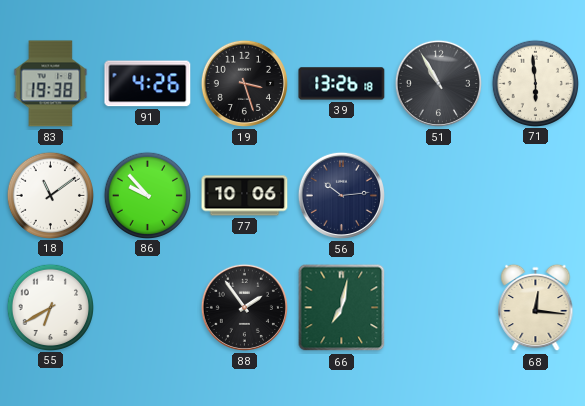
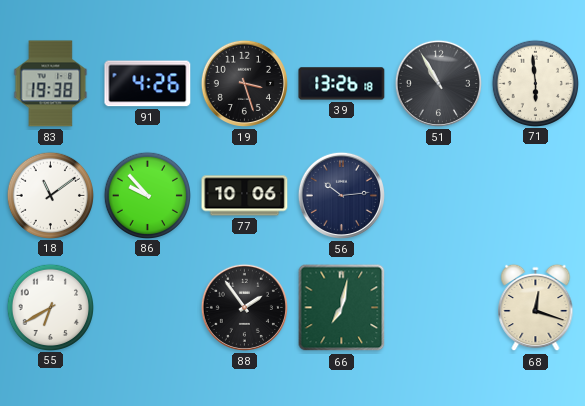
68: 12:16 -> 12:18 (536, 308)
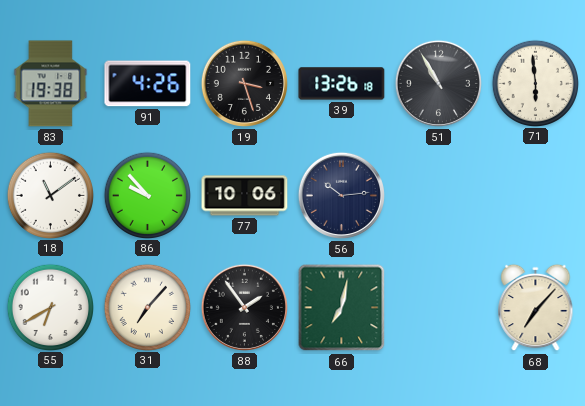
31: none -> 7:07 (147, 307)
68: 12:18 -> 7:07 (536, 308)
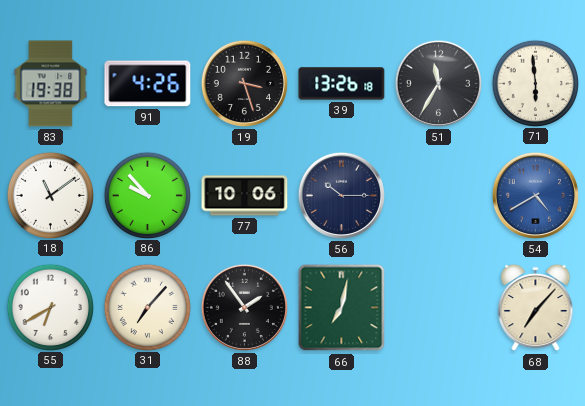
51: 10:55 -> 11:35 (438, 83)
56: 10:14 -> 10:15 (341, 195)
54: none -> 4:40 (535, 195)
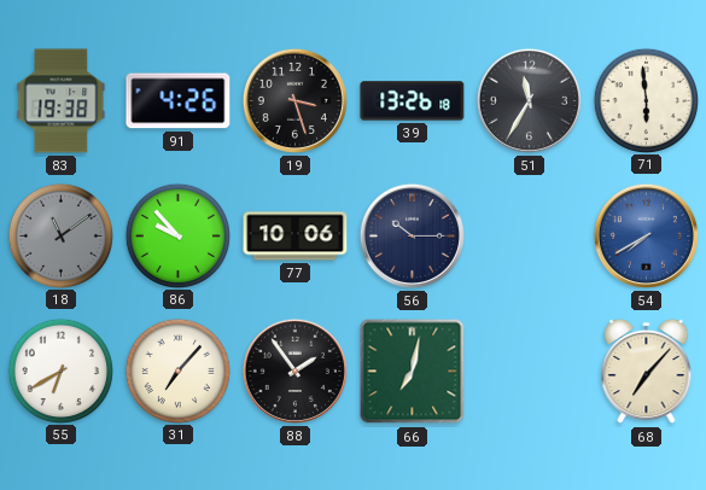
18 dial: white -> grey (60, 235)
54: 4:40 -> 7:40 (646, 235)
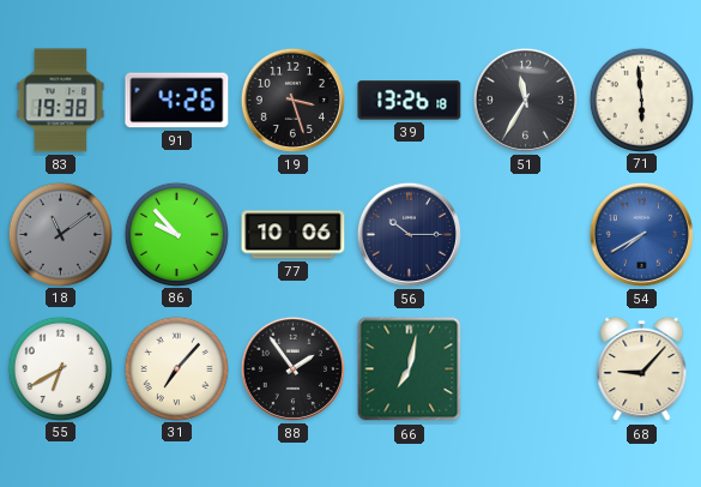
68: 7:07 -> 9:07 (642, 369)
